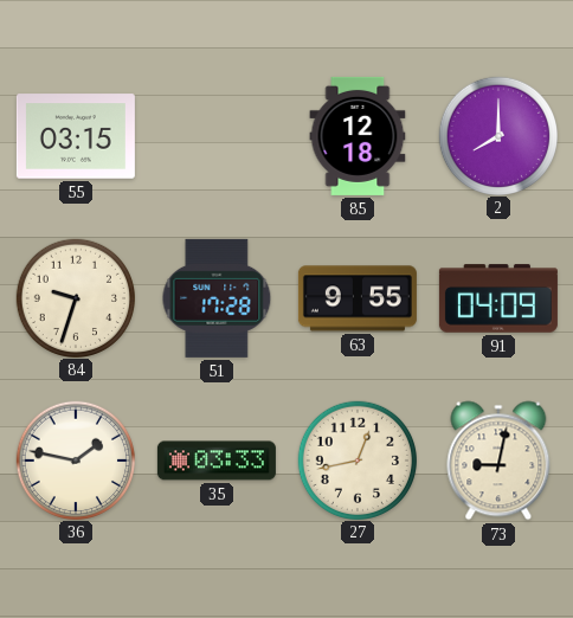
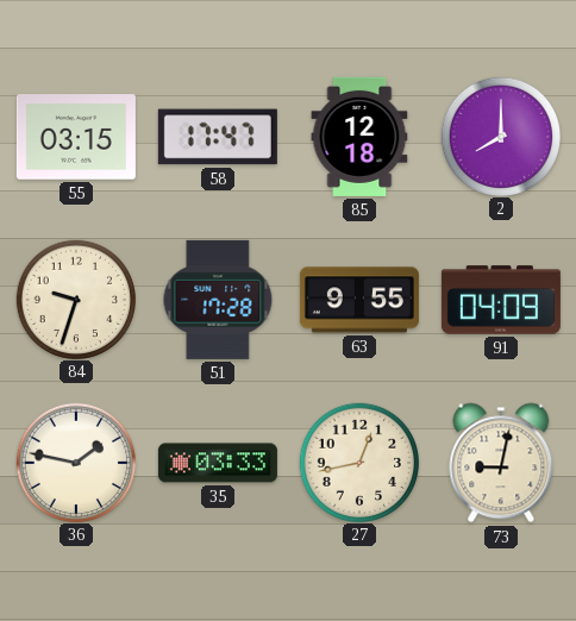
58: none -> 17:47 (218, 137)
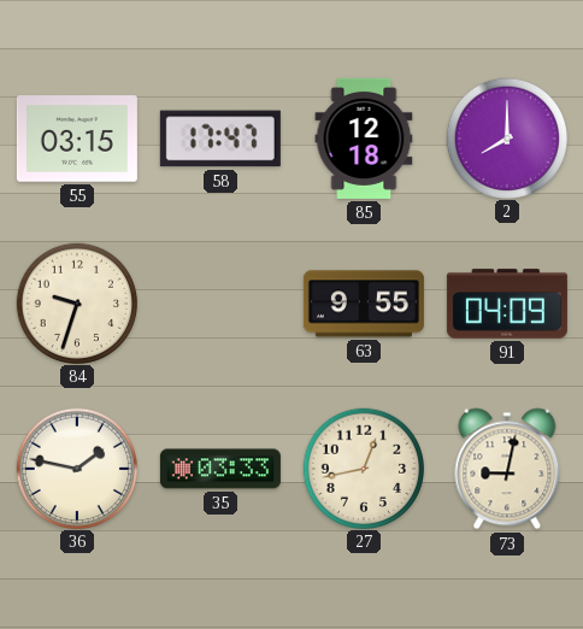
51: 17:28 -> none (218, 300)
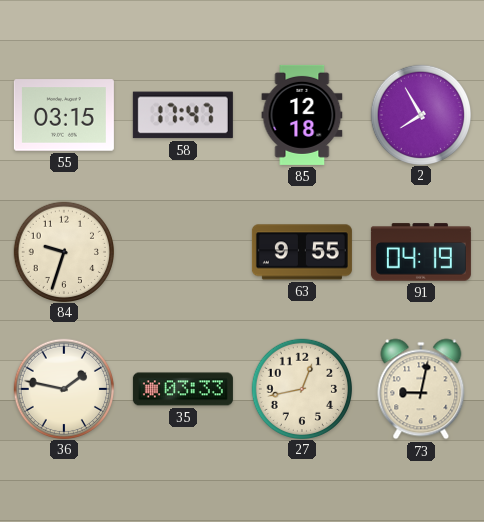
2: 8:00 -> 7:55 (420, 114)
91: 04:09 -> 04:19 (421, 252)
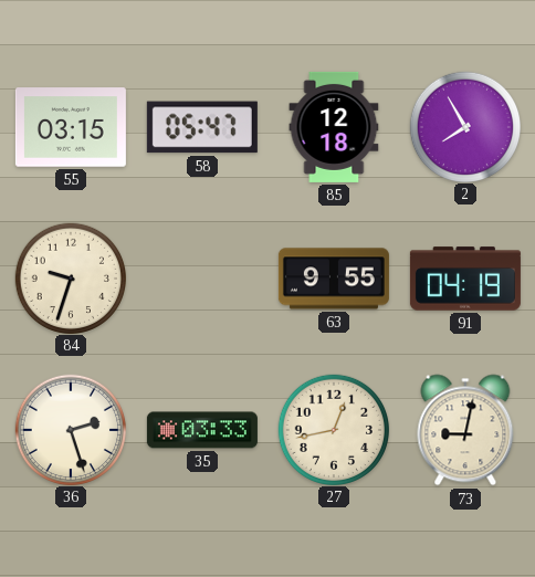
58: 17:47 -> 05:47 (202, 127)
36: 1:47 -> 2:27 (70, 429)
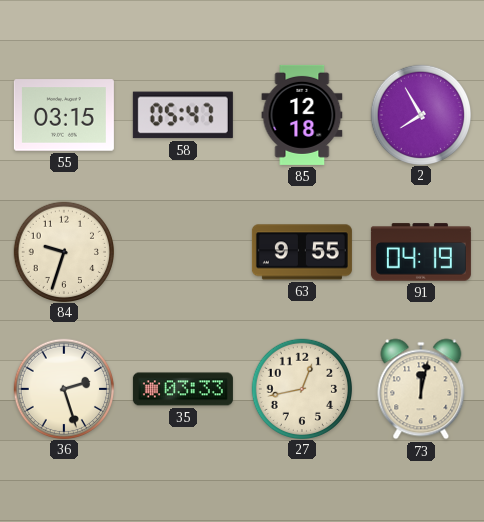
73: 9:02 -> 12:02 (421, 389)
